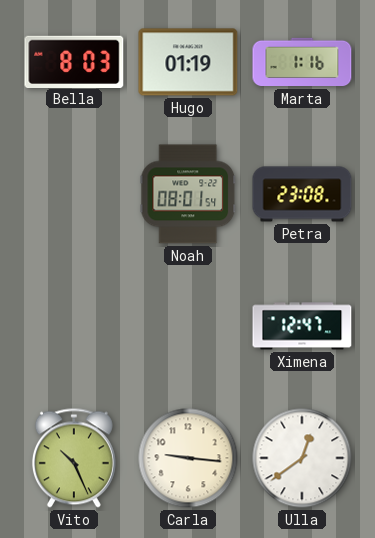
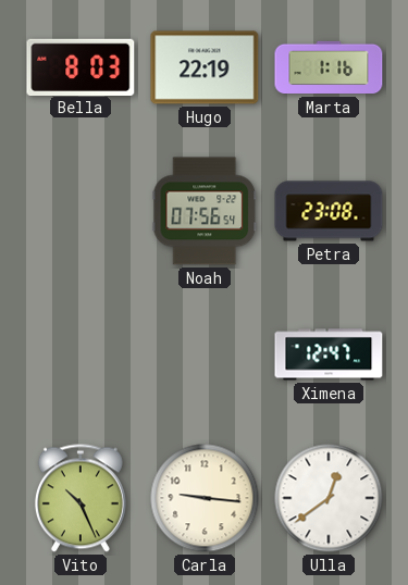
Hugo: 01:19 -> 22:19 (205, 67)
Noah: 08:01 -> 07:56 (205, 211)
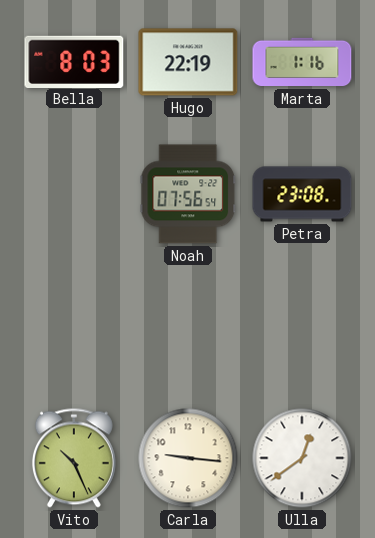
Ximena: 12:47 -> none (329, 354)
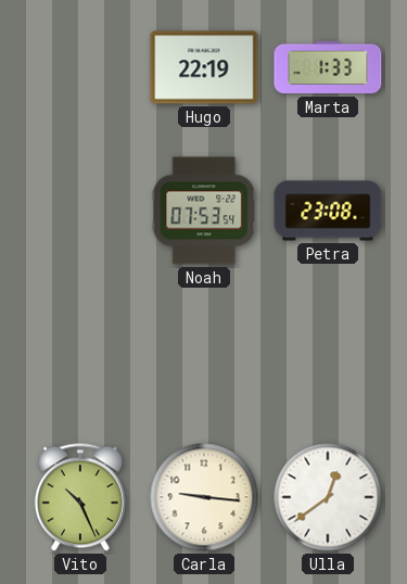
Bella: 8:03 -> none (74, 61)
Marta: 1:16 -> 1:33 (328, 67)
Noah: 07:56 -> 07:53 (204, 211)
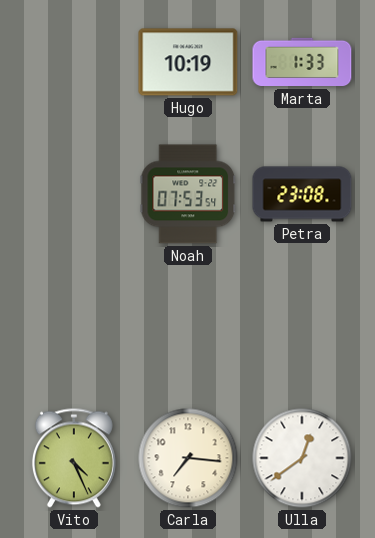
Hugo: 22:19 -> 10:19 (188, 62)
Vito: 10:26 -> 4:26 (74, 458)
Carla: 9:16 -> 7:16 (188, 458)
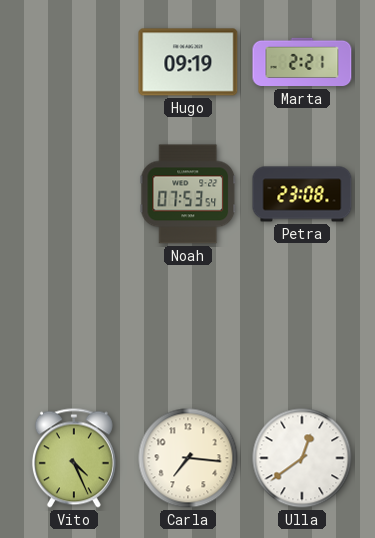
Hugo: 10:19 -> 09:19 (188, 62)
Marta: 1:33 -> 2:21 (302, 62)
